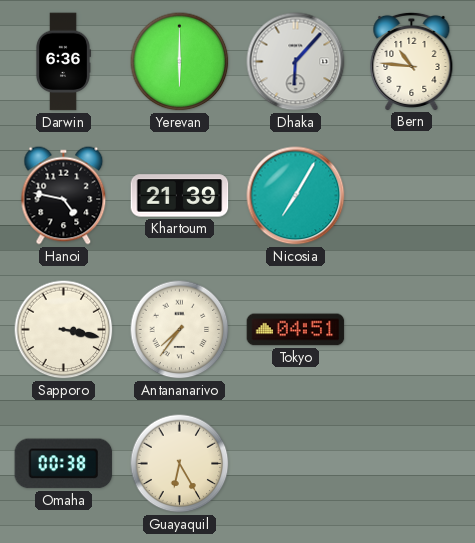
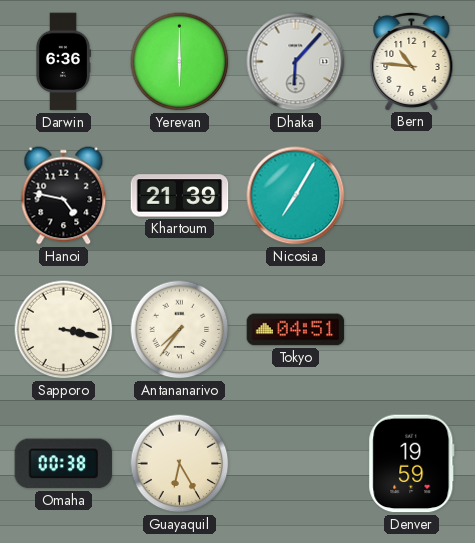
Denver: none -> 19:59 (412, 464)
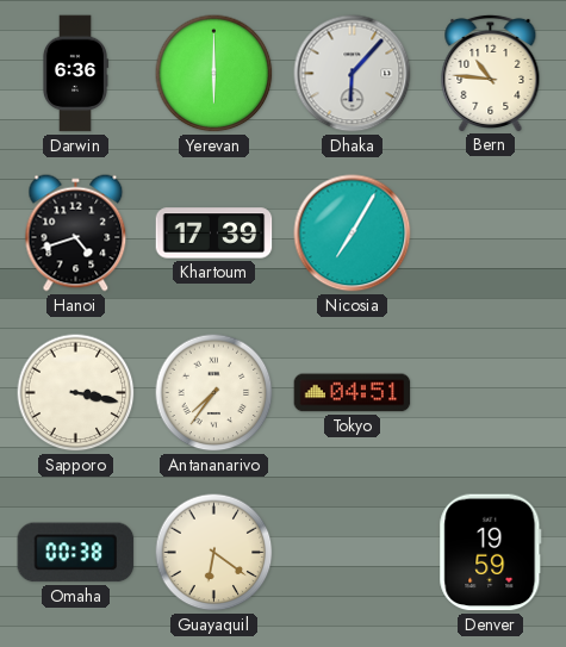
Hanoi: 4:47 -> 4:42 (76, 234)
Khartoum: 21:39 -> 17:39 (214, 234)
Guayaquil: 6:25 -> 6:21 (214, 553)
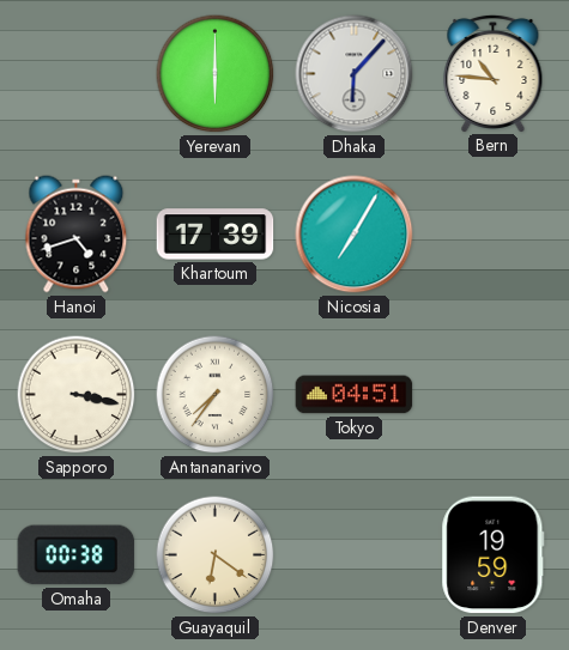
Darwin: 6:36 -> none (75, 74)
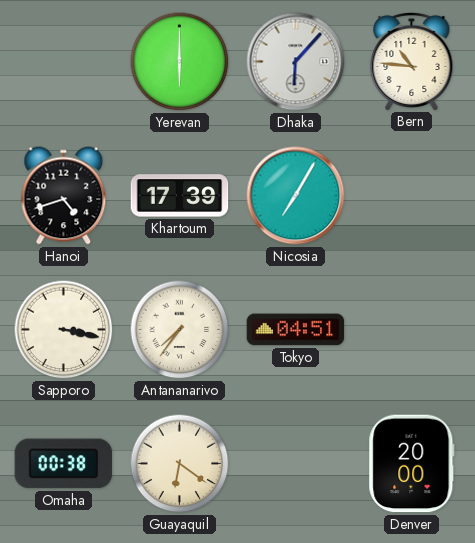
Denver: 19:59 -> 20:00 (412, 464)
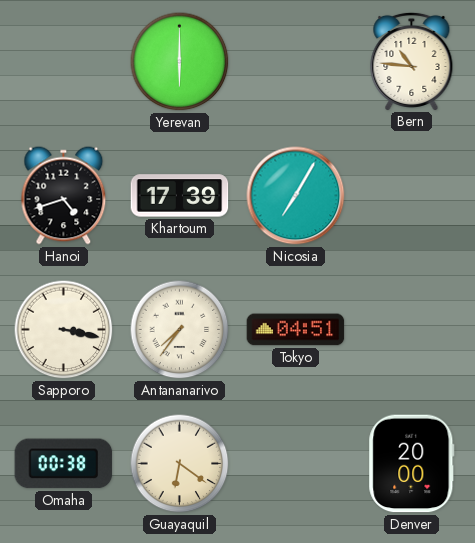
Dhaka: 6:07 -> none (296, 62)
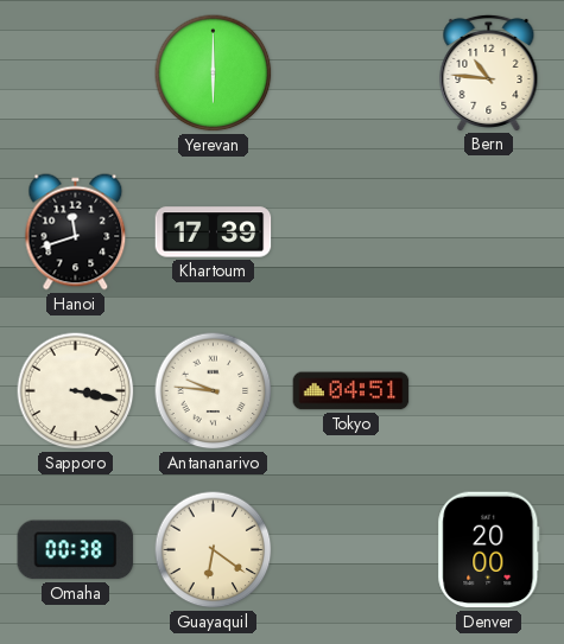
Hanoi: 4:42 -> 11:42 (76, 232)
Nicosia: 7:05 -> none (296, 196)
Antananarivo: 7:36 -> 9:46 (214, 391)
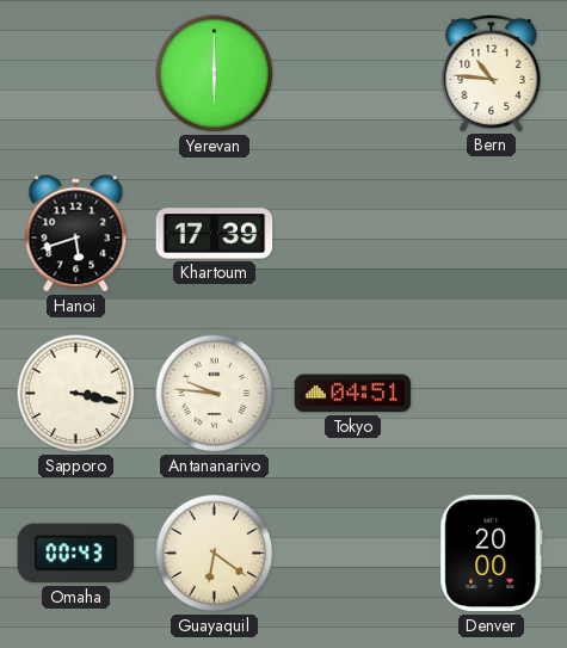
Hanoi: 11:42 -> 5:42 (76, 234)
Omaha: 00:38 -> 00:43 (76, 554)
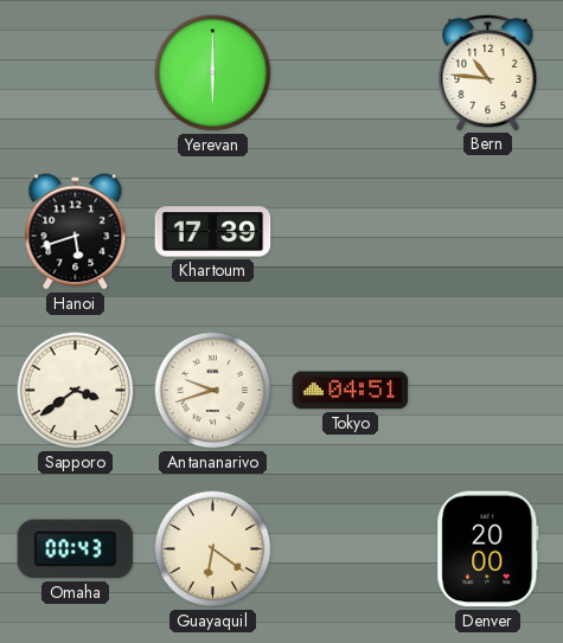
Sapporo: 3:17 -> 3:39 (76, 391)
Antananarivo: 9:46 -> 9:42 (213, 391)
